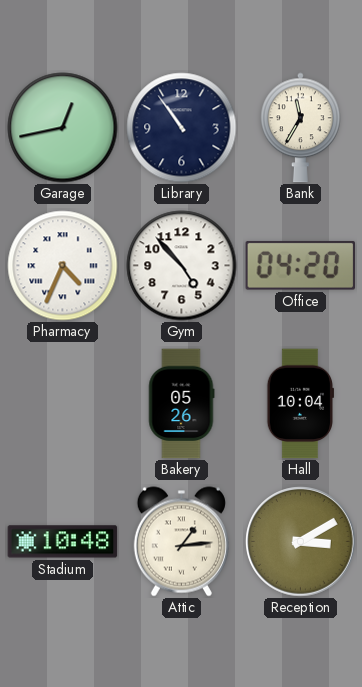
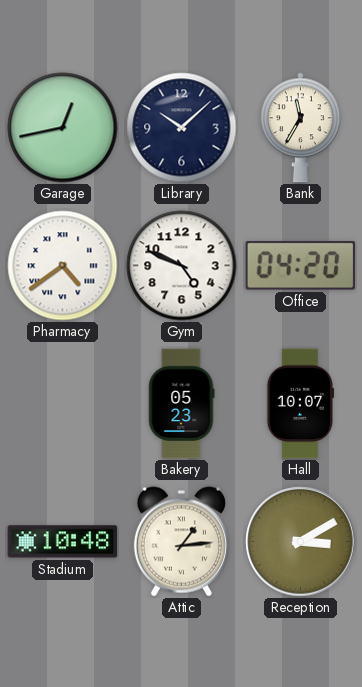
Library: 10:54 -> 10:08 (182, 128)
Pharmacy: 4:34 -> 4:39 (63, 266)
Gym: 4:53 -> 4:49 (182, 266)
Bakery: 05:26 -> 05:23 (181, 404)
Hall: 10:04 -> 10:07 (301, 404)
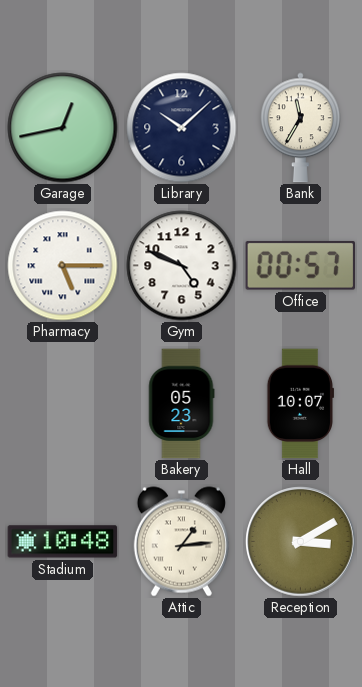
Pharmacy: 4:39 -> 5:15 (63, 266)
Office: 04:20 -> 00:57 (300, 266)
